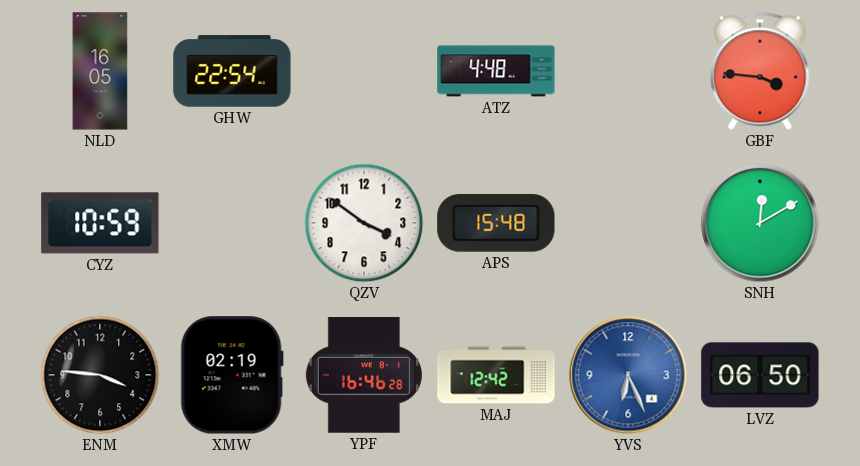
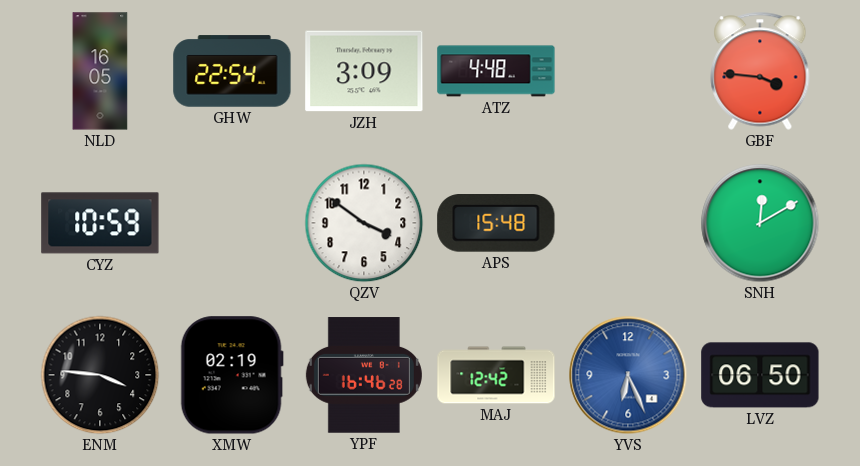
JZH: none -> 3:09 (364, 71)
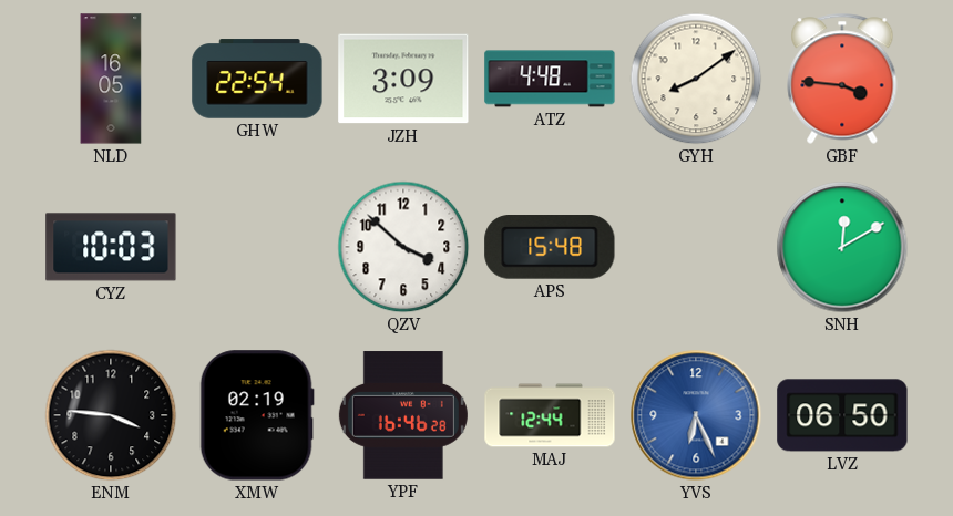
GYH: none -> 8:09 (696, 79)
CYZ: 10:59 -> 10:03 (111, 247)
QZV: 3:51 -> 3:52 (403, 247)
MAJ: 12:42 -> 12:44 (550, 415)
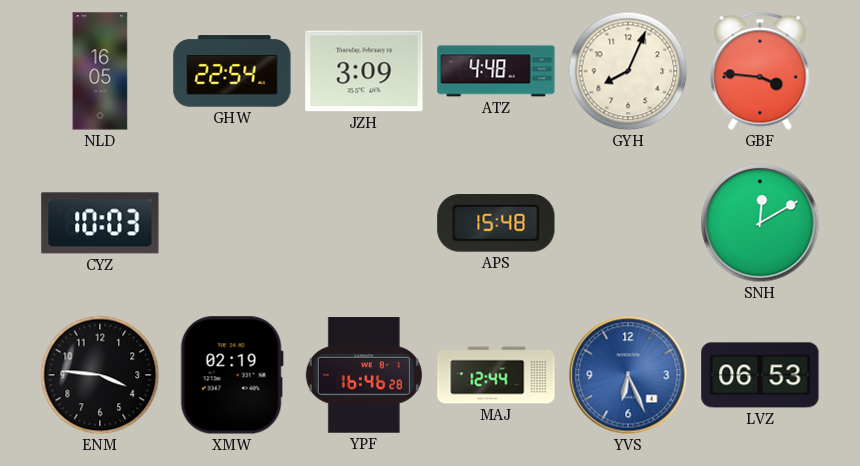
GYH: 8:09 -> 8:04 (628, 71)
QZV: 3:52 -> none (403, 247)
LVZ: 06:50 -> 06:53 (760, 375)
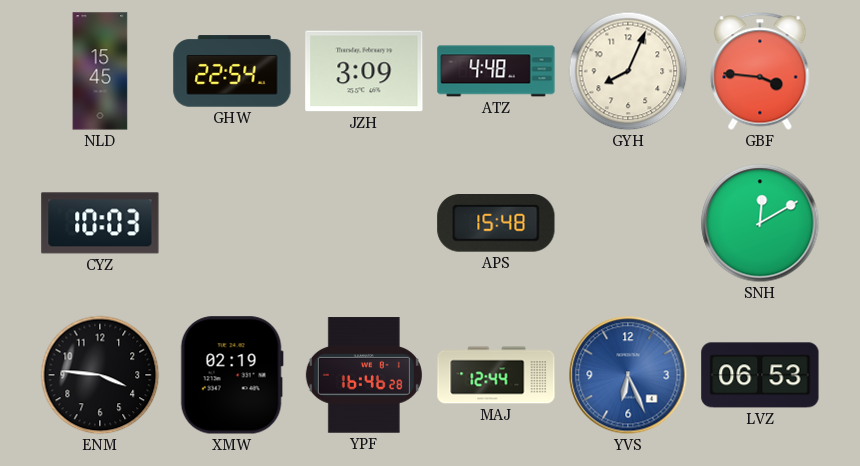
NLD: 16:05 -> 15:45 (100, 71)
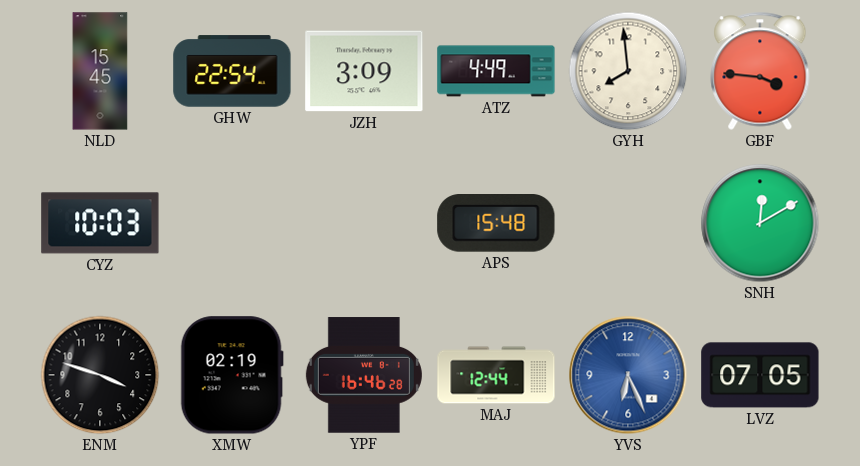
ATZ: 4:48 -> 4:49 (496, 71)
GYH: 8:04 -> 7:59 (628, 71)
ENM: 3:46 -> 3:48 (100, 375)
LVZ: 06:53 -> 07:05 (760, 375)
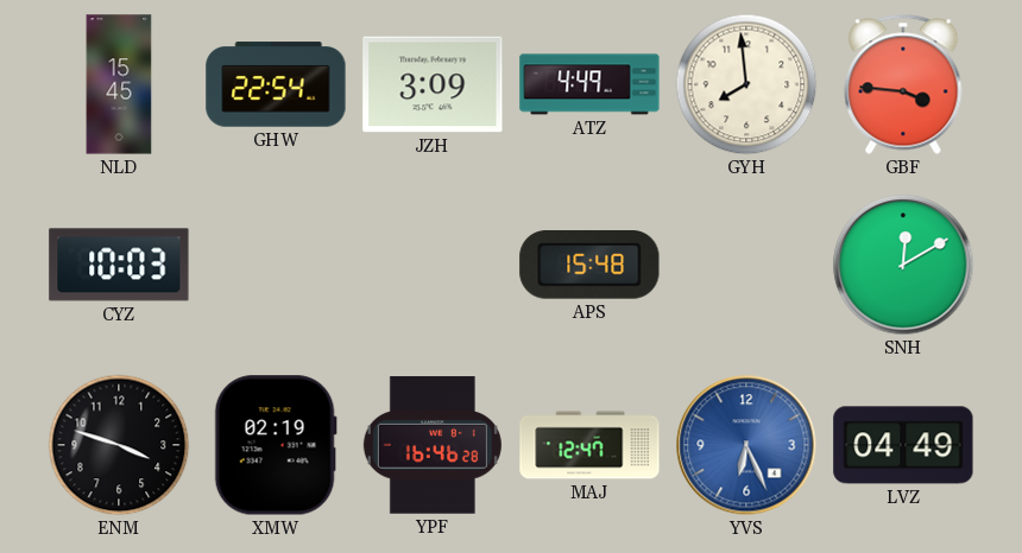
MAJ: 12:44 -> 12:47 (589, 445)
LVZ: 07:05 -> 04:49 (903, 445)
